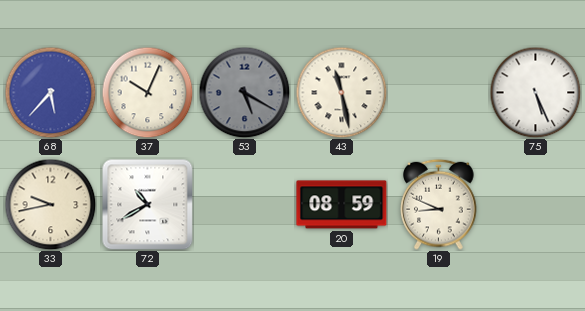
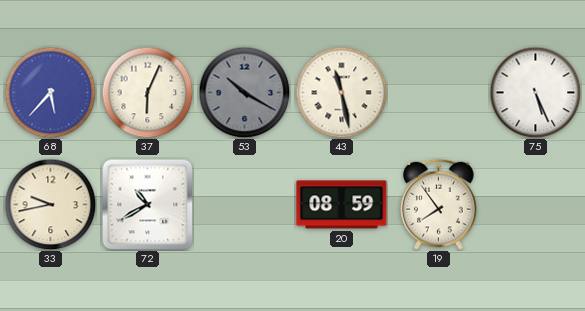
37: 10:04 -> 6:04 (147, 92)
53: 5:20 -> 10:20 (244, 92)
19: 8:49 -> 7:54 (439, 204)
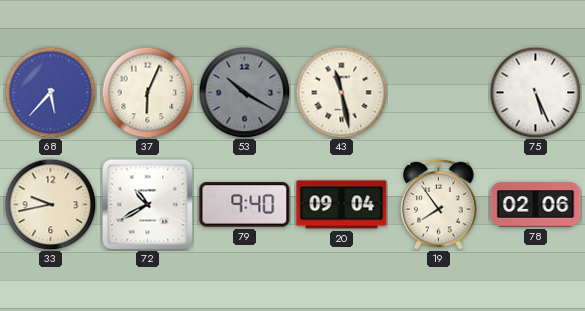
79: none -> 9:40 (245, 205)
20: 08:59 -> 09:04 (342, 205)
78: none -> 02:06 (536, 205)
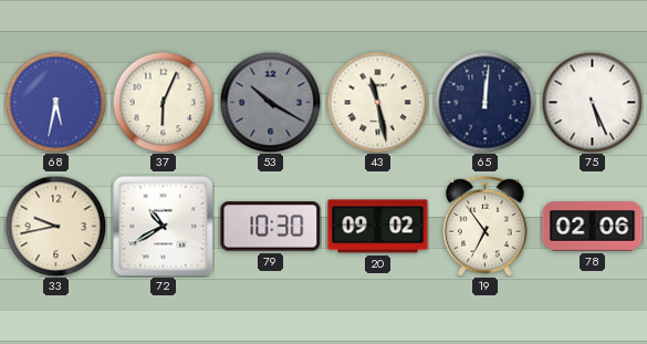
68: 5:37 -> 5:32 (55, 102)
65: none -> 12:01 (484, 102)
79: 9:40 -> 10:30 (271, 227)
20: 09:04 -> 09:02 (378, 227)
19: 7:54 -> 6:54 (486, 226)
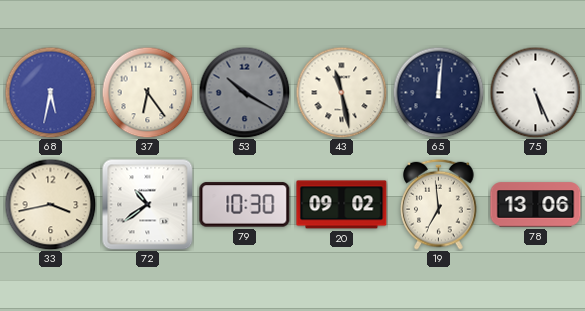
37: 6:04 -> 6:24 (147, 92)
33: 9:43 -> 3:43 (50, 204)
72: 10:40 -> 10:39 (147, 204)
19: 6:54 -> 6:59 (439, 204)
78: 02:06 -> 13:06 (536, 205)
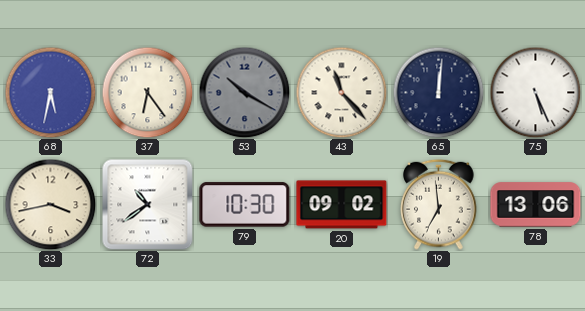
43: 11:28 -> 11:23 (341, 92)
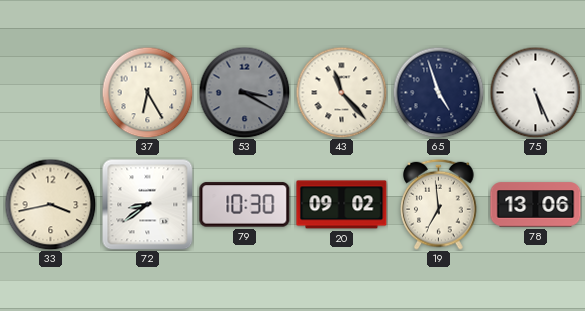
68: 5:32 -> none (50, 92)
37: 6:24 -> 6:25 (147, 92)
53: 10:20 -> 3:20 (244, 92)
65: 12:01 -> 4:57 (438, 92)
72: 10:39 -> 8:39 (147, 204)
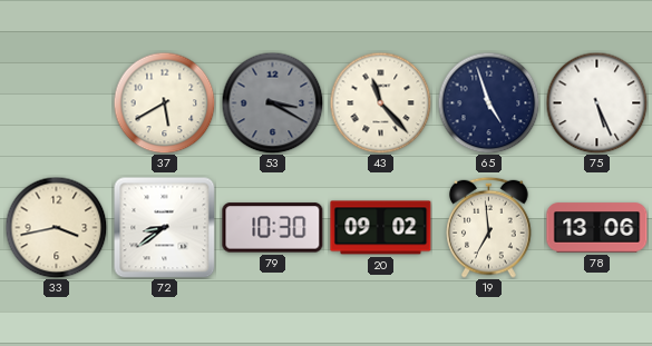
37: 6:25 -> 5:40 (164, 102)
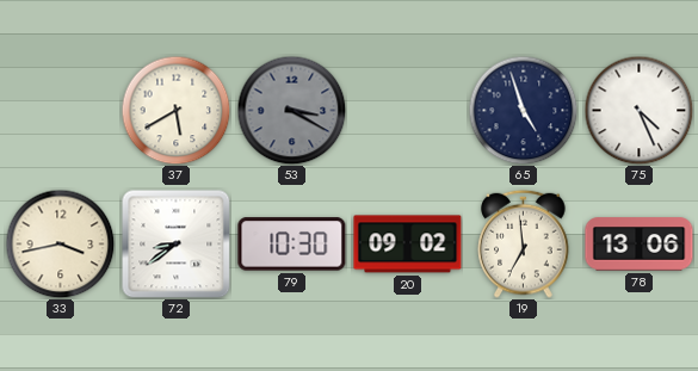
43: 11:23 -> none (380, 102)
75: 5:26 -> 4:26 (638, 110)
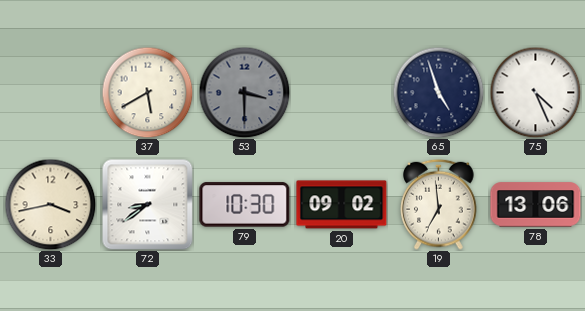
53: 3:20 -> 3:30 (244, 92)
